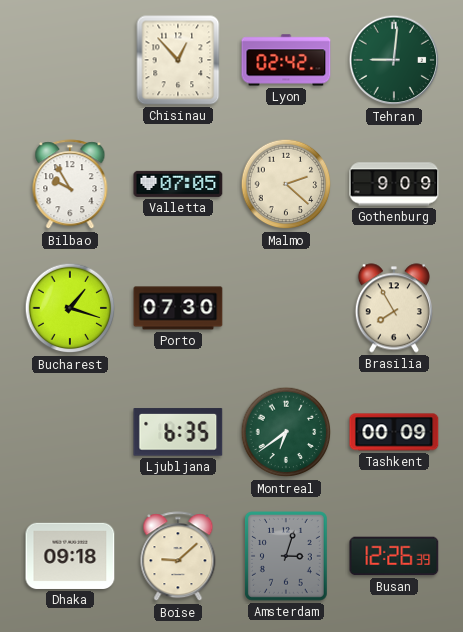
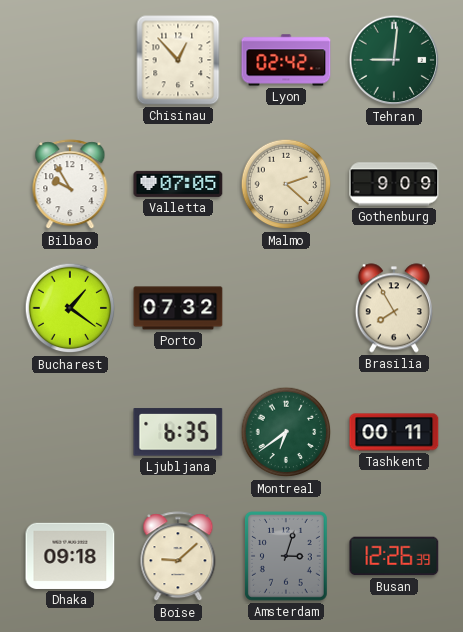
Bucharest: 1:18 -> 1:21 (70, 308)
Porto: 07:30 -> 07:32 (178, 308)
Tashkent: 00:09 -> 00:11 (394, 432)
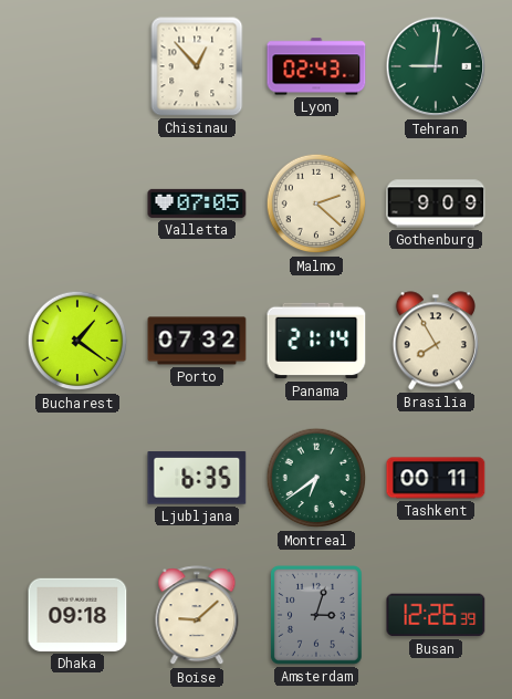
Lyon: 02:42 -> 02:43 (316, 66)
Bilbao: 9:55 -> none (70, 185)
Panama: none -> 21:14 (316, 341)
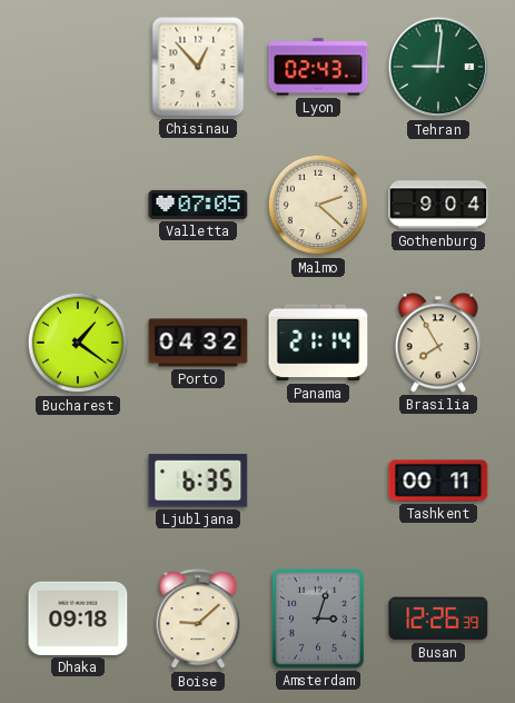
Gothenburg: 9:09 -> 9:04 (438, 205)
Porto: 07:32 -> 04:32 (198, 343)
Montreal: 6:39 -> none (316, 478)
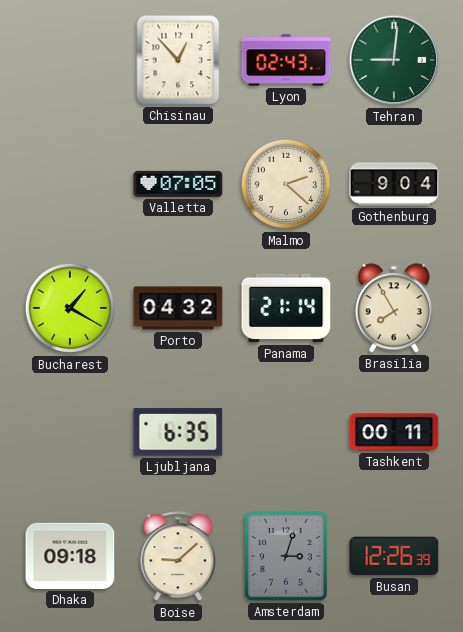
Bucharest: 1:21 -> 1:20 (70, 308)
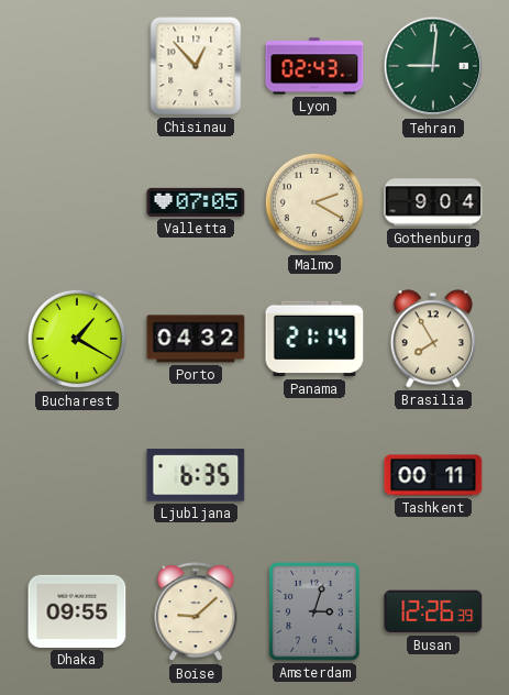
Malmo: 2:22 -> 2:20 (314, 202)
Dhaka: 09:18 -> 09:55 (77, 611)
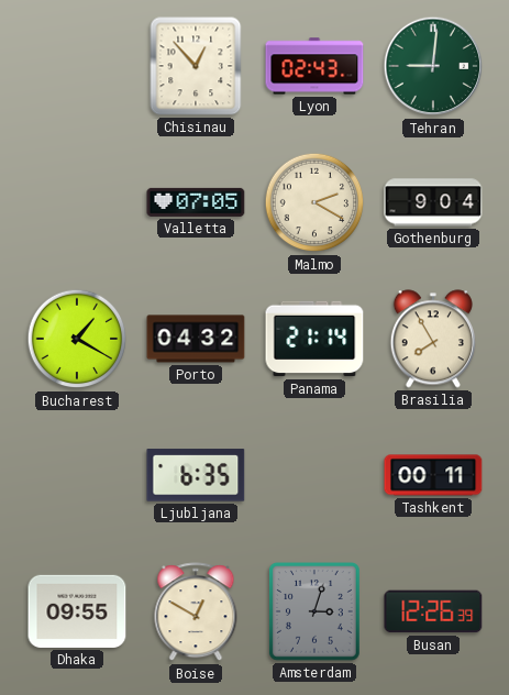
Boise: 9:08 -> 12:50 (196, 613)
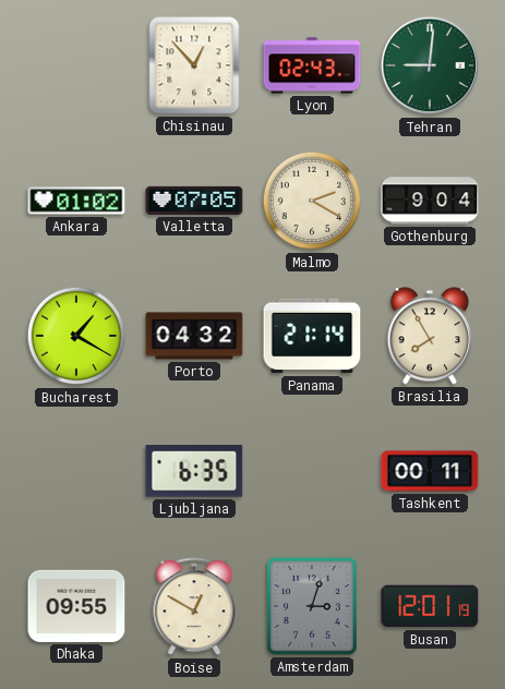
Ankara: none -> 01:02 (76, 201)
Busan: 12:26 -> 12:01 (430, 606)
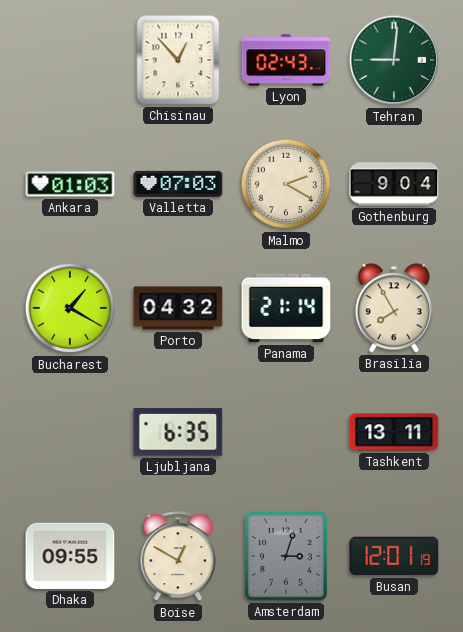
Ankara: 01:02 -> 01:03 (70, 184)
Valletta: 07:05 -> 07:03 (178, 184)
Tashkent: 00:11 -> 13:11 (394, 432)
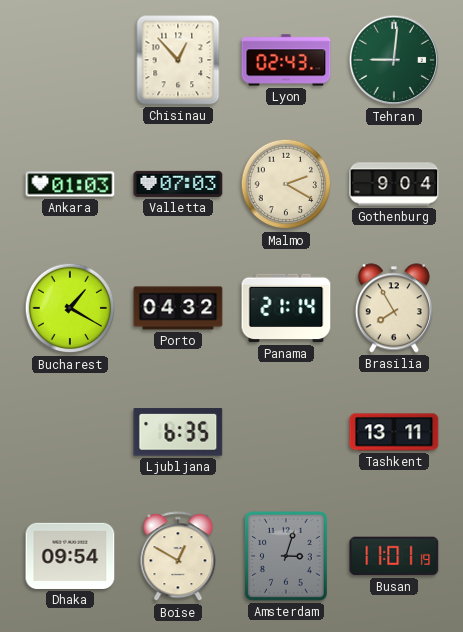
Dhaka: 09:55 -> 09:54 (70, 556)
Busan: 12:01 -> 11:01 (394, 556)
